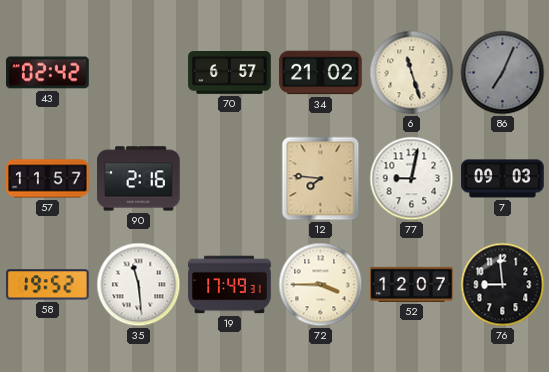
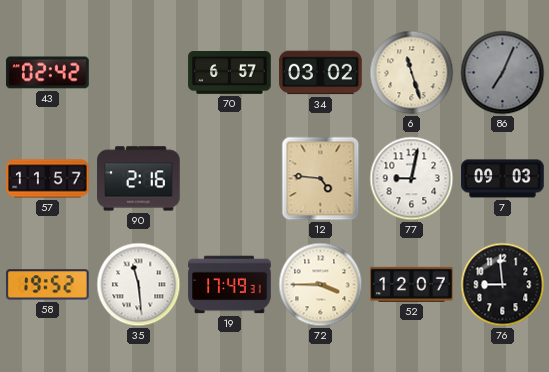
34: 21:02 -> 03:02 (321, 73)
12: 7:46 -> 4:46 (321, 179)
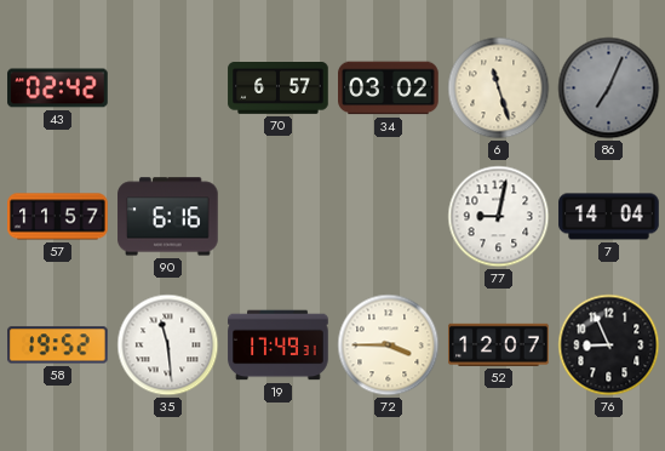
90: 2:16 -> 6:16 (168, 217)
12: 4:46 -> none (321, 179)
7: 09:03 -> 14:04 (609, 217)
76: 8:59 -> 8:56 (609, 346)
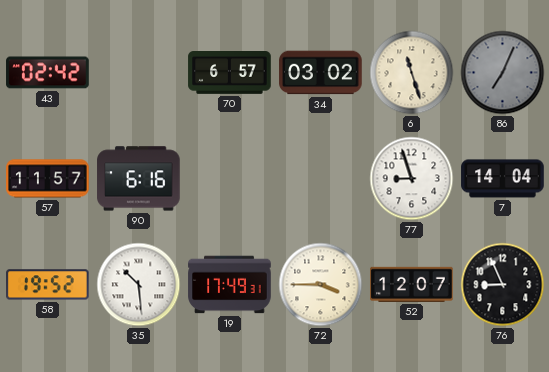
77: 9:02 -> 8:57 (412, 179)
35: 11:29 -> 10:29 (139, 285)
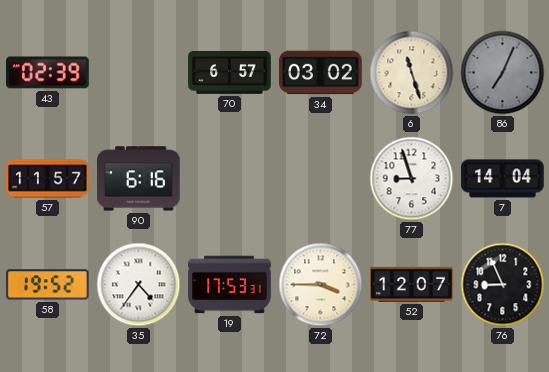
43: 02:42 -> 02:39 (48, 73)
35: 10:29 -> 4:36 (139, 285)
19: 17:49 -> 17:53 (230, 285)
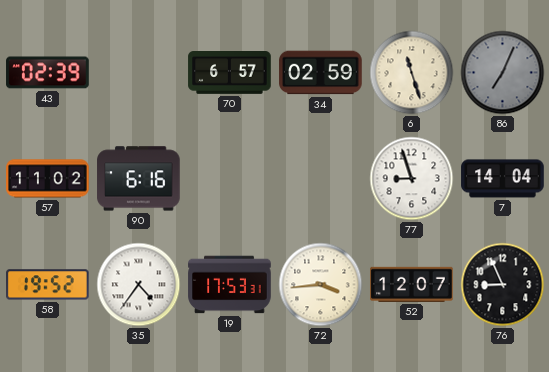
34: 03:02 -> 02:59 (321, 73)
57: 11:57 -> 11:02 (48, 179)
72: 3:45 -> 3:44 (321, 285)
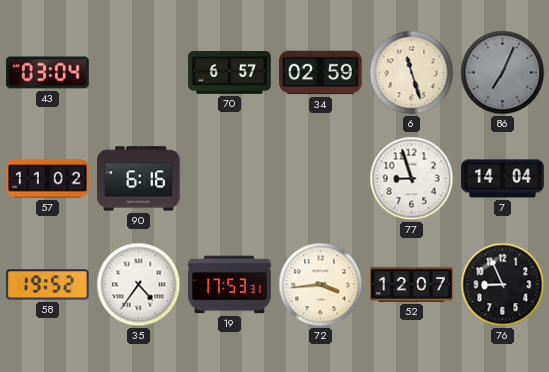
43: 02:39 -> 03:04 (48, 73)
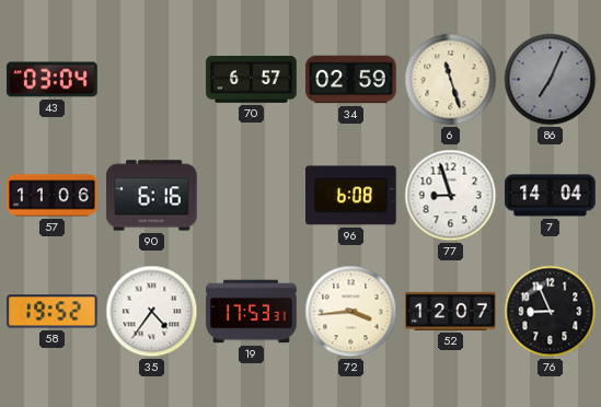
57: 11:02 -> 11:06 (53, 196)
96: none -> 6:08 (351, 196)
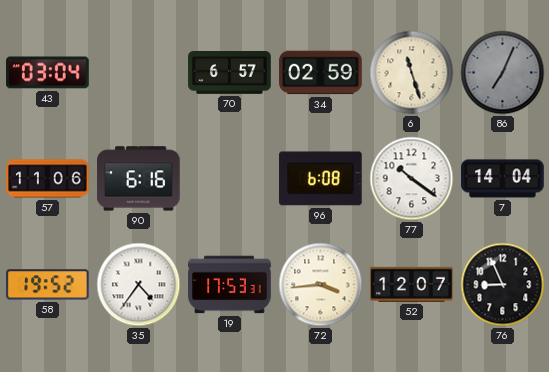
77: 8:57 -> 10:21 (412, 179)
